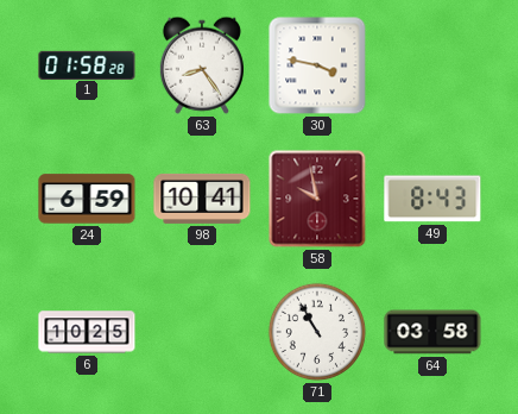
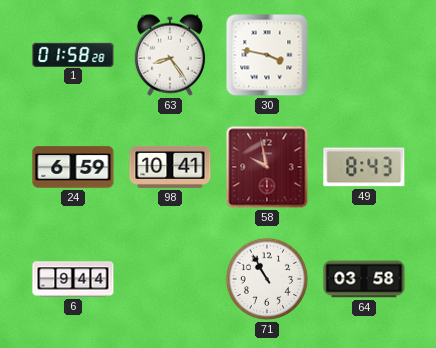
6: 10:25 -> 9:44 (73, 279)
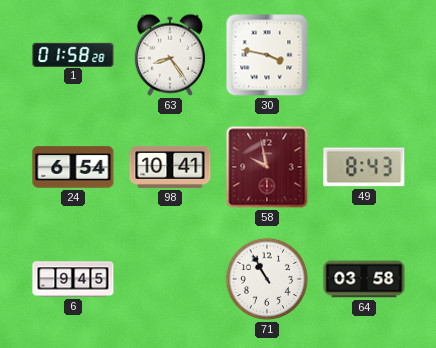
24: 6:59 -> 6:54 (73, 167)
6: 9:44 -> 9:45 (73, 279)
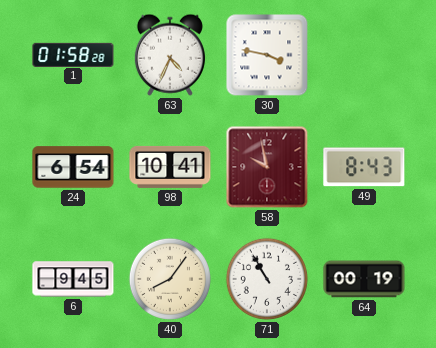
63: 8:24 -> 4:34 (170, 55)
40: none -> 8:06 (170, 279)
64: 03:58 -> 00:19 (364, 279)
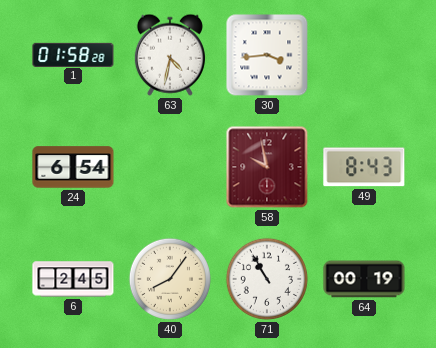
63: 4:34 -> 4:32 (170, 55)
30: 3:47 -> 3:44 (267, 55)
98: 10:41 -> none (170, 167)
6: 9:45 -> 2:45 (73, 279)
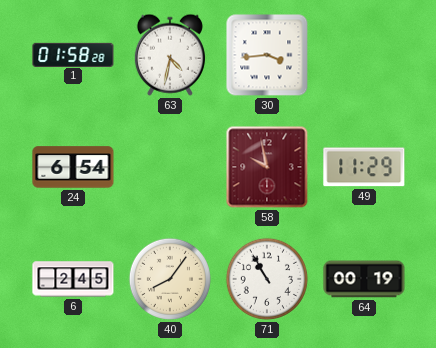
49: 8:43 -> 11:29 (364, 167)
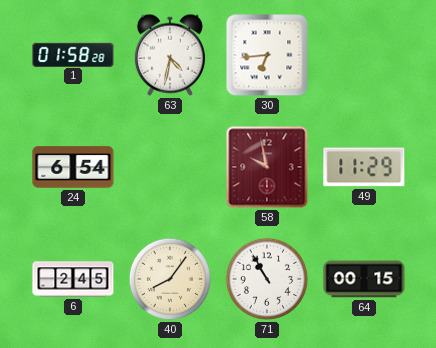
30: 3:44 -> 6:44 (267, 55)
64: 00:19 -> 00:15 (364, 279)
